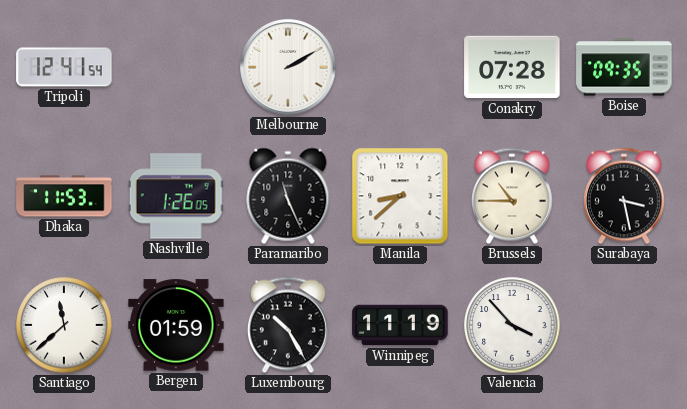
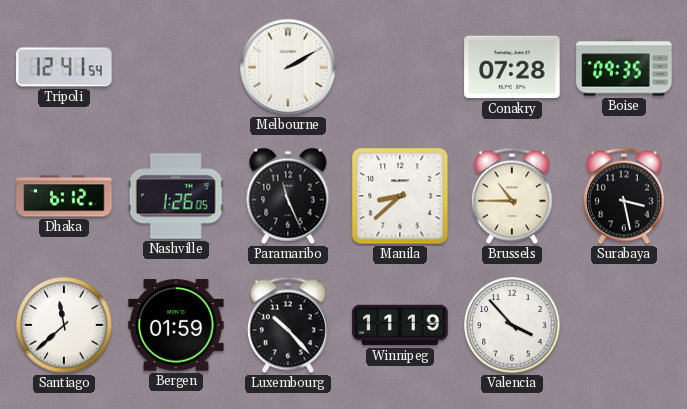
Dhaka: 11:53 -> 6:12 (64, 196)
Luxembourg: 10:25 -> 10:23 (288, 325)
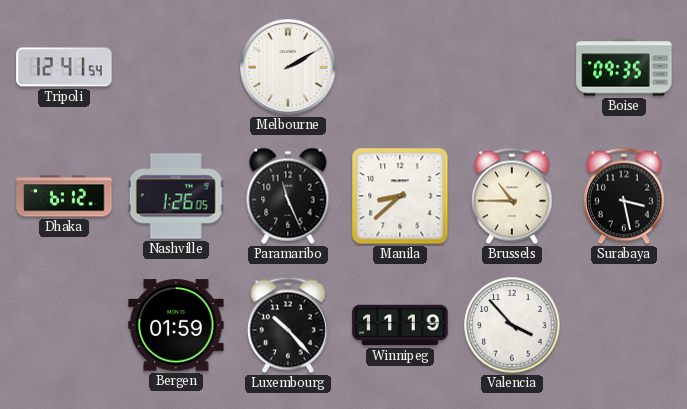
Conakry: 07:28 -> none (512, 67)
Santiago: 11:38 -> none (64, 325)
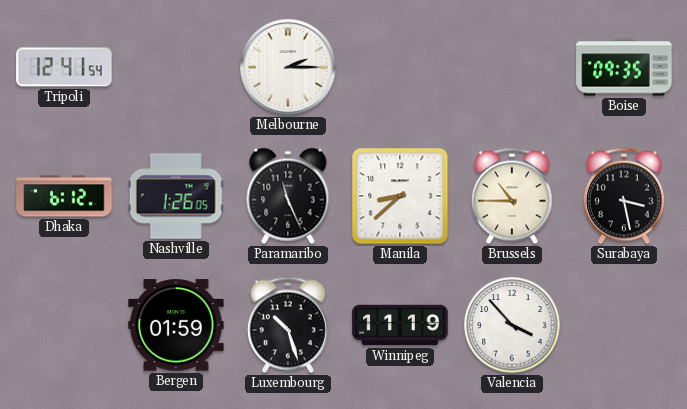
Melbourne: 2:10 -> 2:15 (288, 67)
Luxembourg: 10:23 -> 10:27 (288, 325)
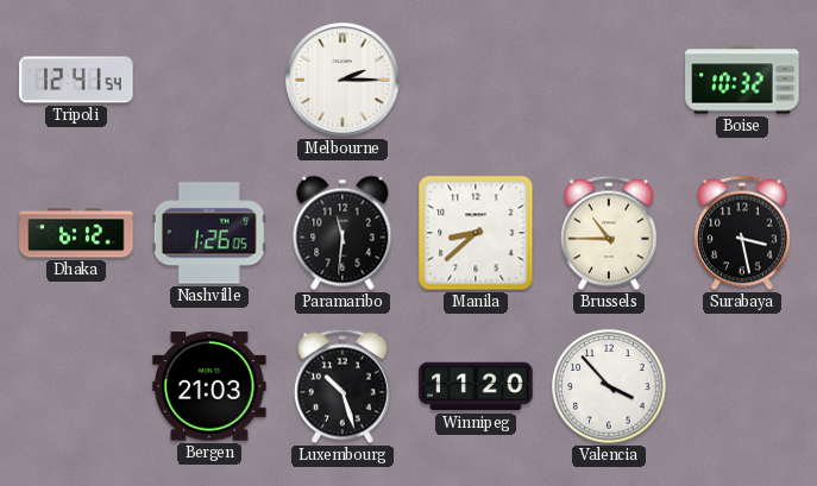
Boise: 09:35 -> 10:32 (742, 80)
Paramaribo: 11:26 -> 11:31 (342, 233)
Bergen: 01:59 -> 21:03 (209, 386)
Winnipeg: 11:19 -> 11:20 (476, 386)
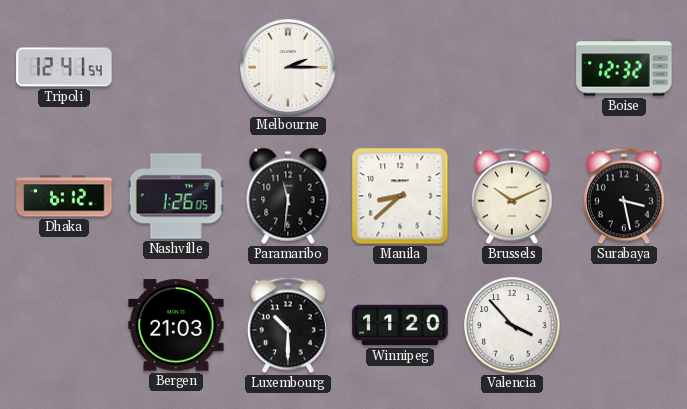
Boise: 10:32 -> 12:32 (624, 67)
Brussels: 10:45 -> 10:11 (512, 196)
Luxembourg: 10:27 -> 10:30 (288, 325)
